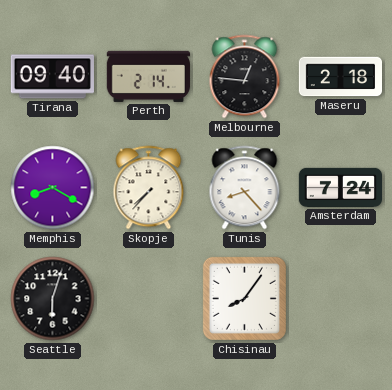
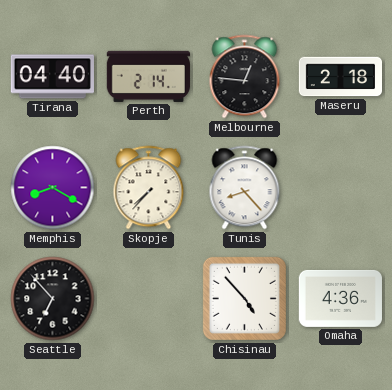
Tirana: 09:40 -> 04:40 (52, 77)
Amsterdam: 7:24 -> none (340, 187)
Seattle: 6:03 -> 6:53 (53, 299)
Chisinau: 8:06 -> 4:53 (244, 298)
Omaha: none -> 4:36 (340, 298)
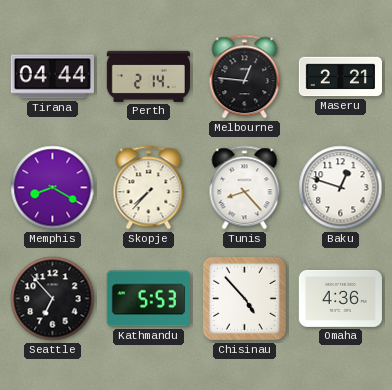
Tirana: 04:40 -> 04:44 (52, 77)
Maseru: 2:18 -> 2:21 (340, 77)
Baku: none -> 12:48 (341, 188)
Kathmandu: none -> 5:53 (148, 299)
